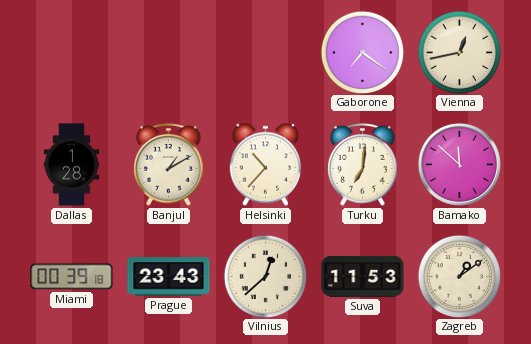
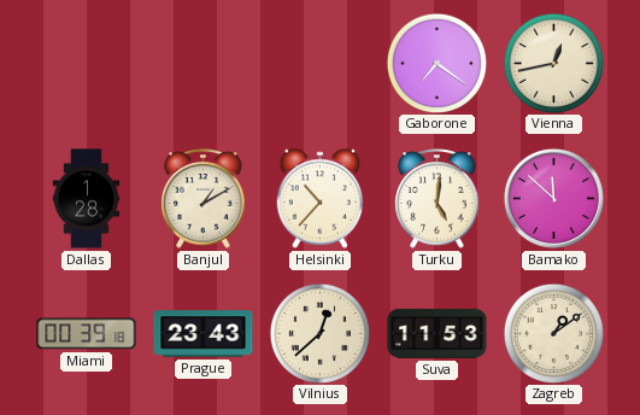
Turku: 7:01 -> 5:01 (438, 199)
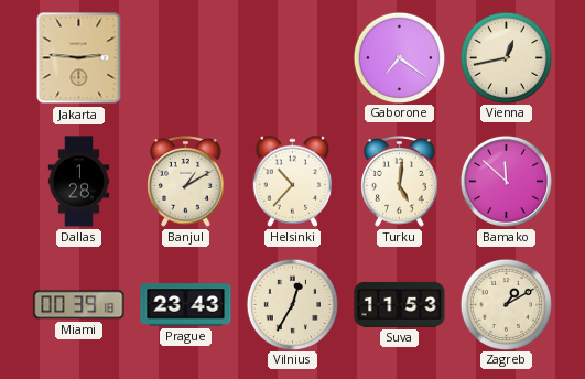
Jakarta: none -> 2:46 (79, 58)
Vilnius: 12:38 -> 12:35 (292, 304)
Zagreb: 1:09 -> 1:10 (506, 304)
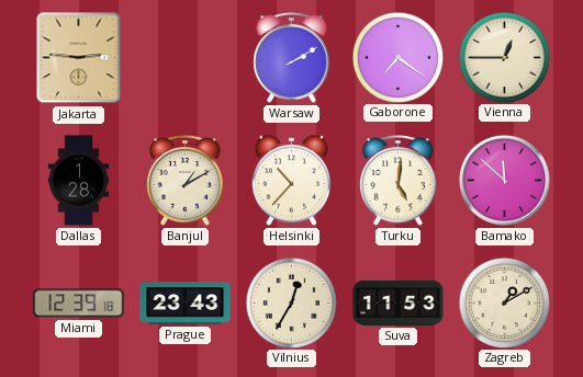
Warsaw: none -> 2:10 (292, 58)
Vienna: 12:43 -> 12:45 (504, 57)
Miami: 00:39 -> 12:39 (79, 304)
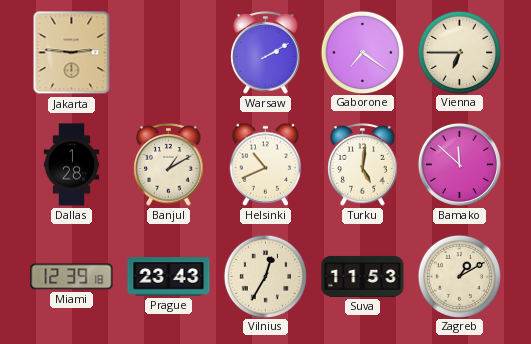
Vienna: 12:45 -> 6:45 (459, 52)
Helsinki: 10:37 -> 10:41 (266, 164)
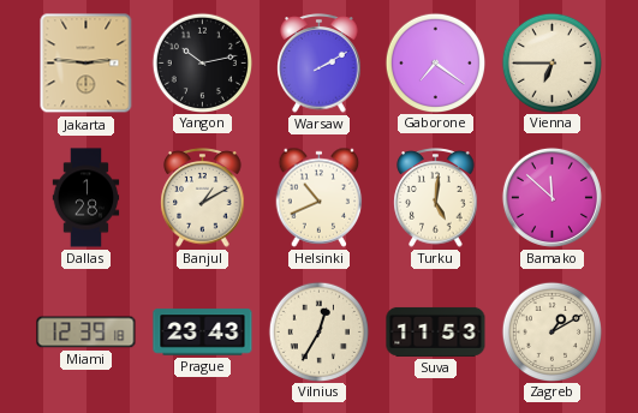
Yangon: none -> 10:13 (202, 62)
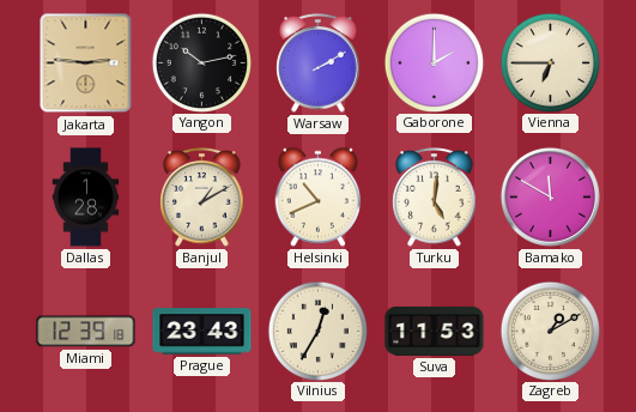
Gaborone: 7:21 -> 2:00 (434, 62)
Bamako: 11:52 -> 11:50 (550, 196)
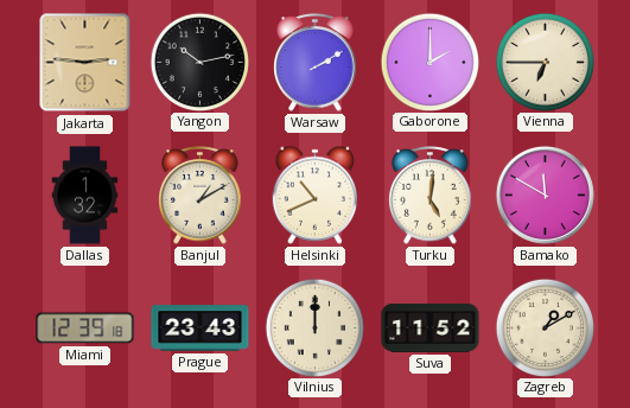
Dallas: 1:28 -> 1:32 (85, 196)
Vilnius: 12:35 -> 12:00 (314, 327)
Suva: 11:53 -> 11:52 (431, 327)
